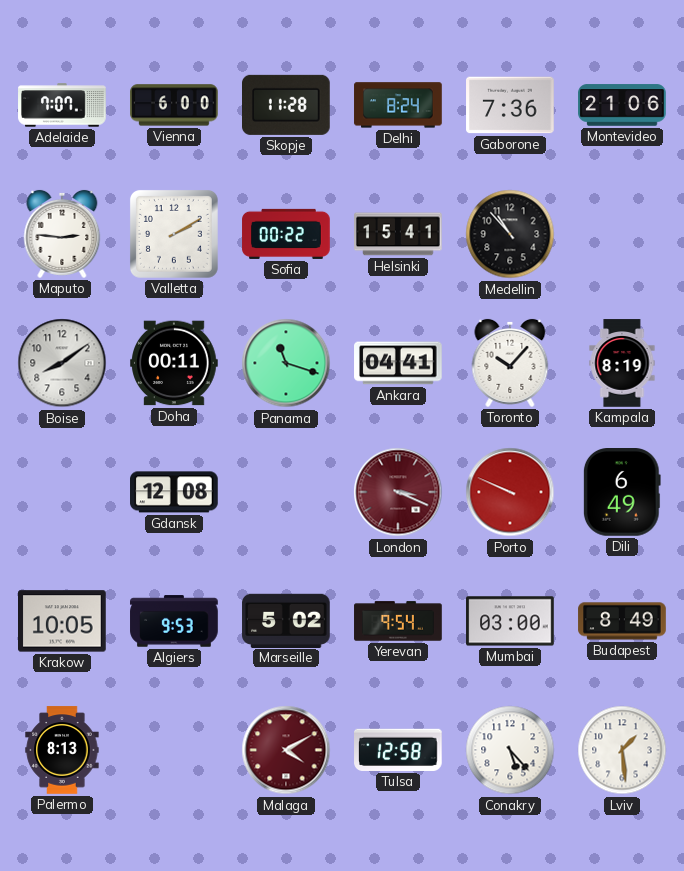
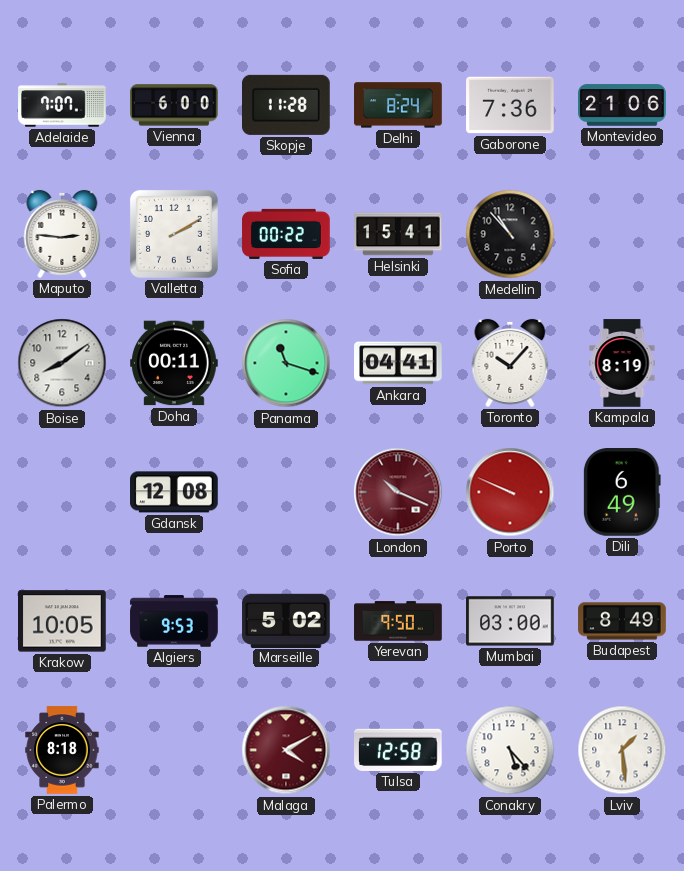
London: 3:19 -> 10:19 (398, 492)
Yerevan: 9:54 -> 9:50 (398, 621)
Palermo: 8:13 -> 8:18 (62, 750)
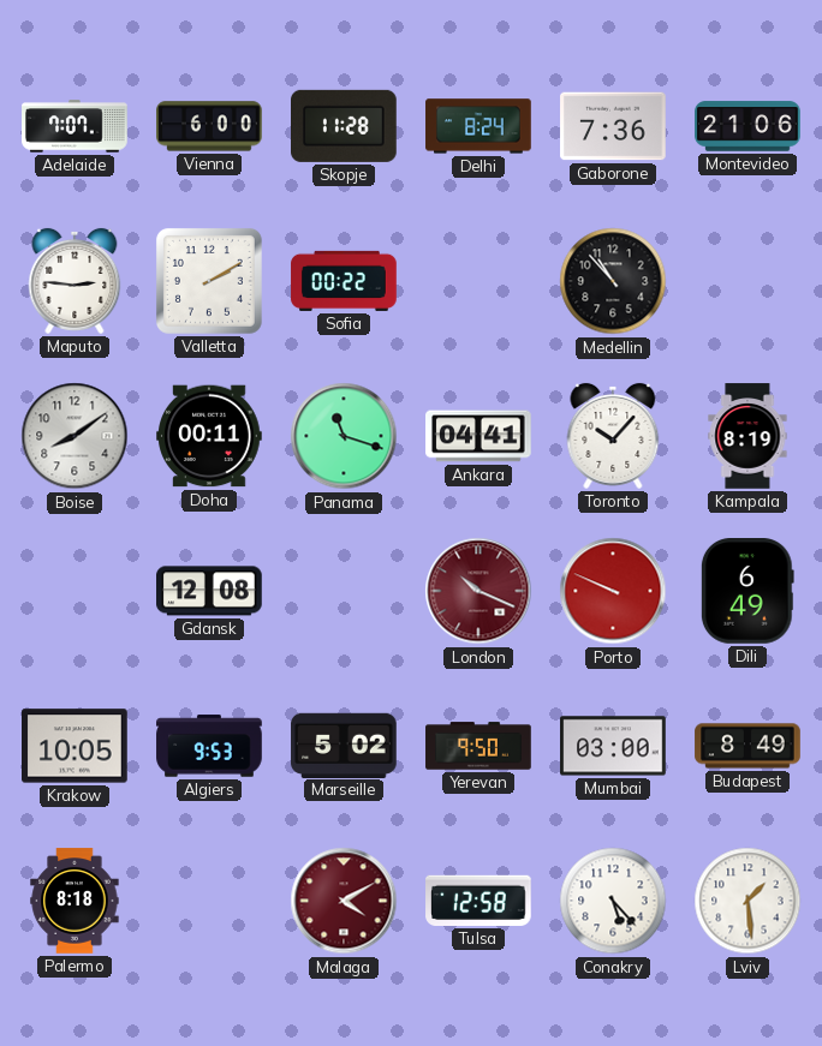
Helsinki: 15:41 -> none (398, 234)
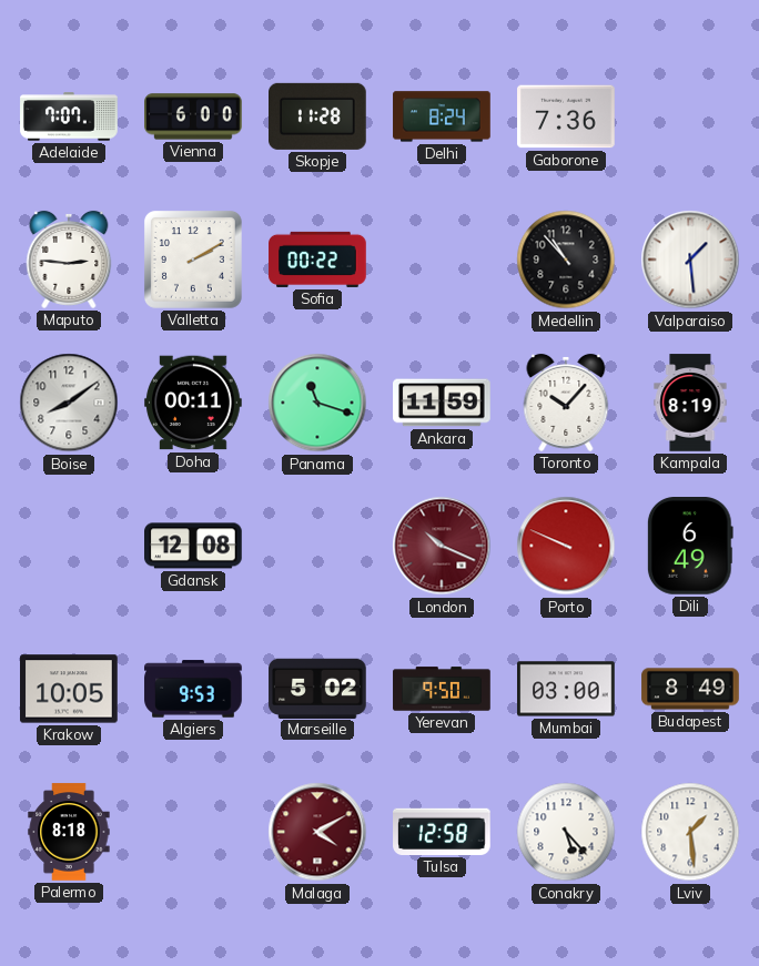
Montevideo: 21:06 -> none (747, 126)
Valparaiso: none -> 1:29 (690, 260)
Ankara: 04:41 -> 11:59 (442, 403)
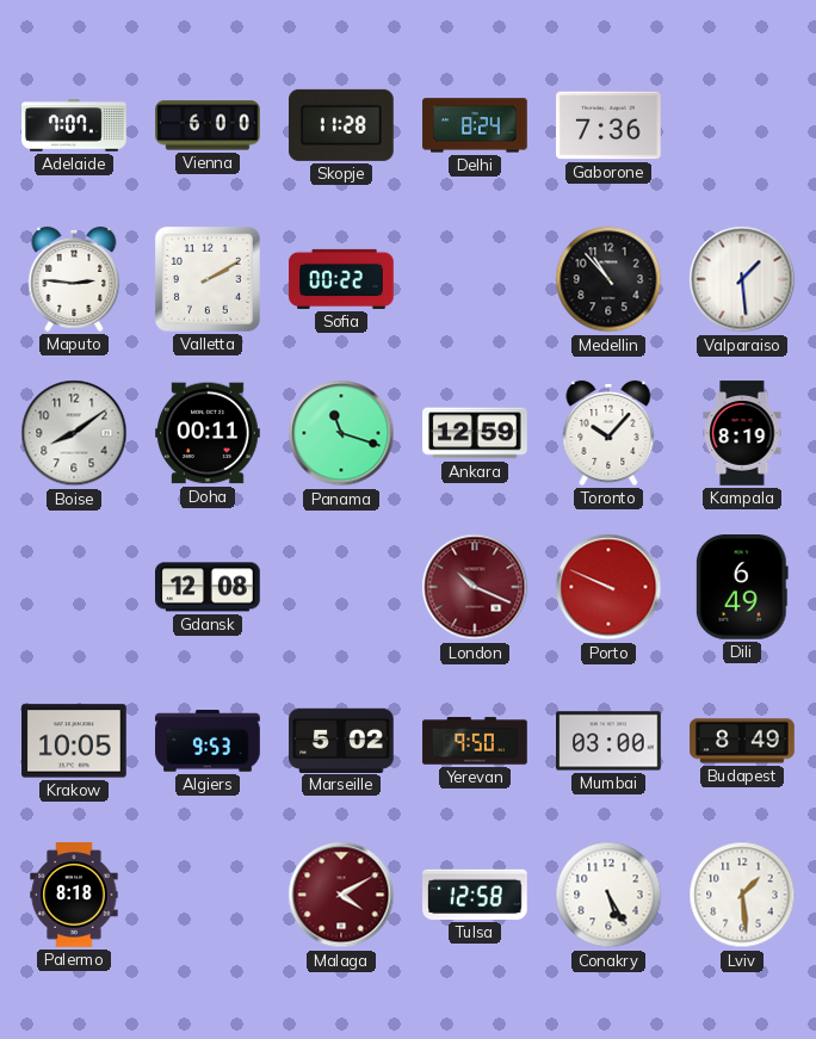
Ankara: 11:59 -> 12:59 (475, 433)
Conakry: 5:23 -> 5:25 (608, 895)
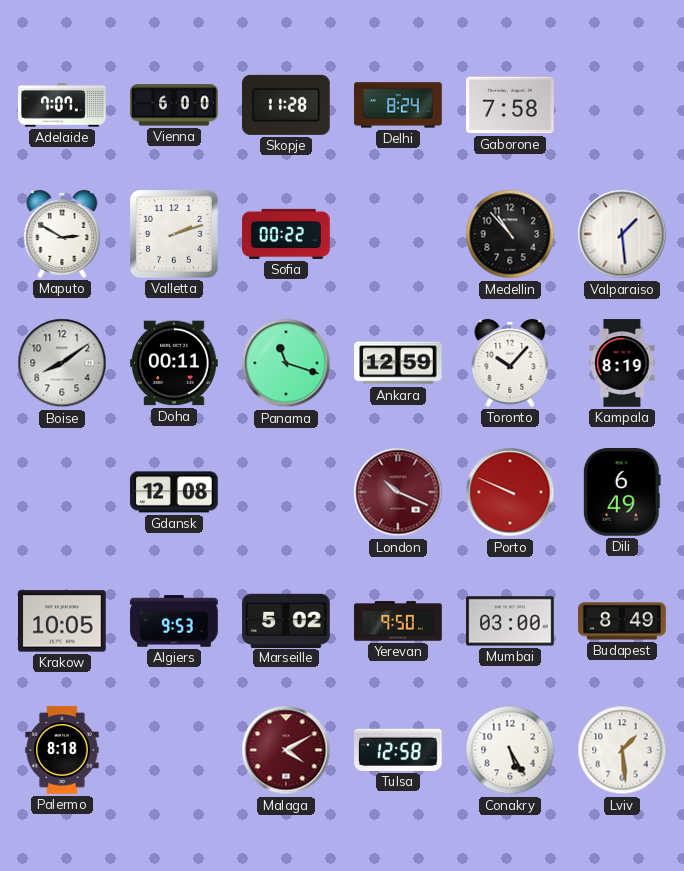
Gaborone: 7:36 -> 7:58 (510, 105)
Maputo: 2:46 -> 2:50 (62, 234)
Valletta: 2:10 -> 2:12 (174, 234)
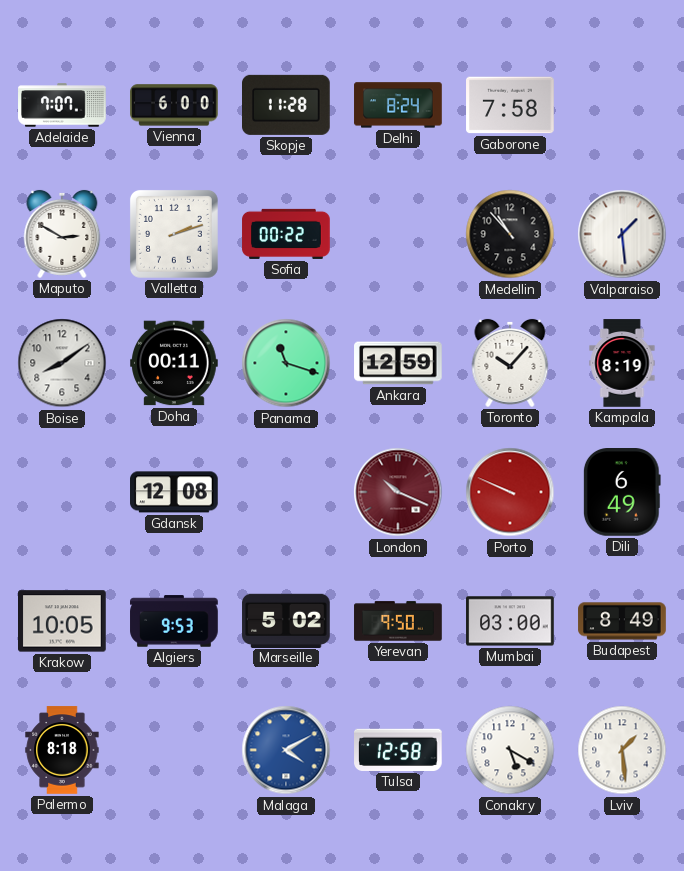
Malaga dial: burgundy -> blue (286, 750)
Conakry: 5:25 -> 5:20 (510, 750)
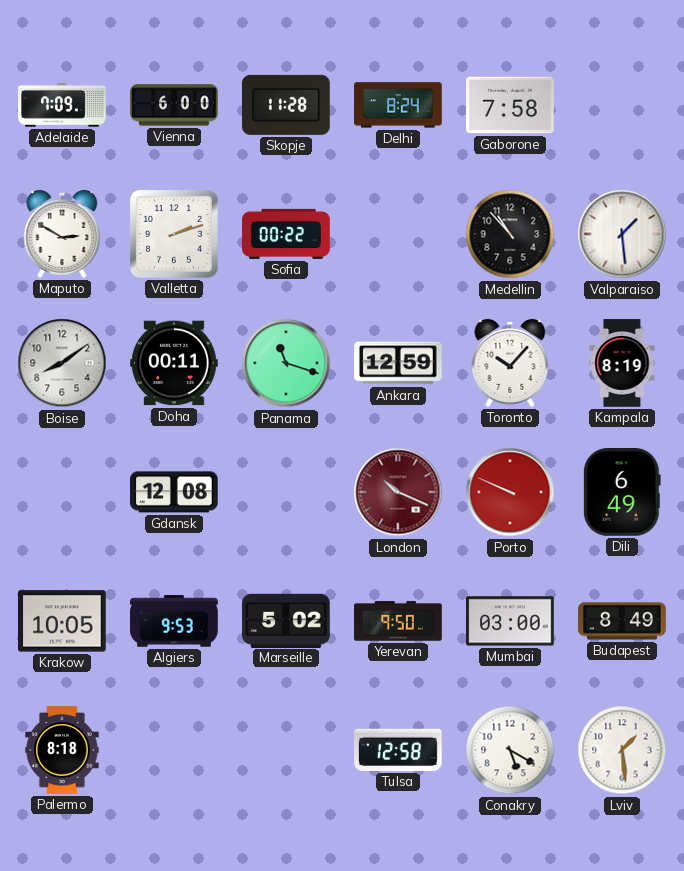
Adelaide: 7:07 -> 7:09 (62, 105)
Malaga: 4:10 -> none (286, 750)
